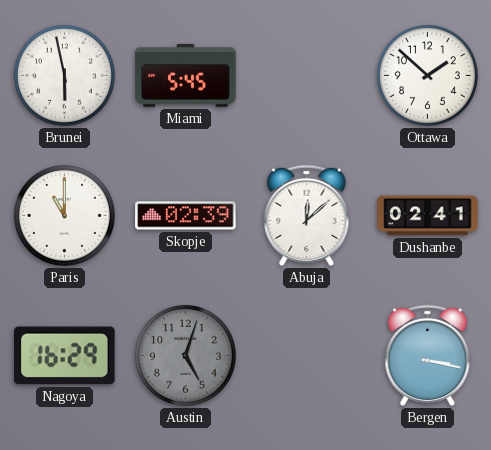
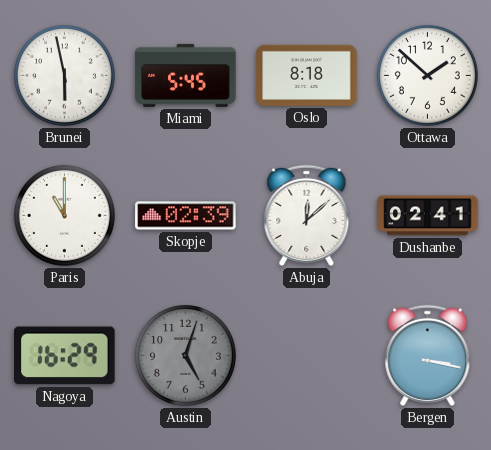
Oslo: none -> 8:18 (307, 75)
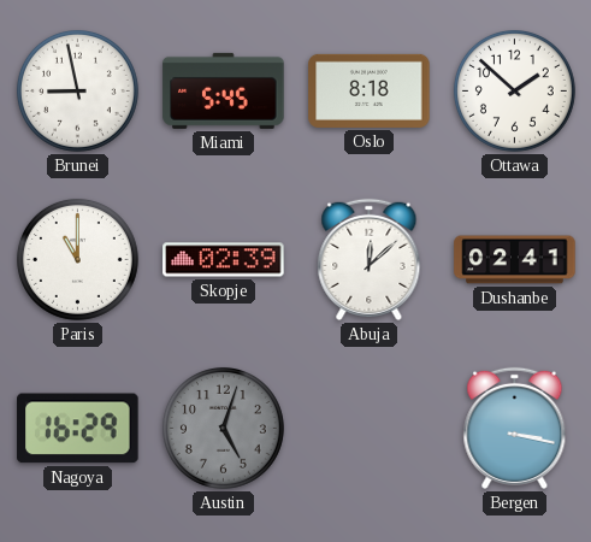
Brunei: 5:58 -> 8:58 (77, 90)
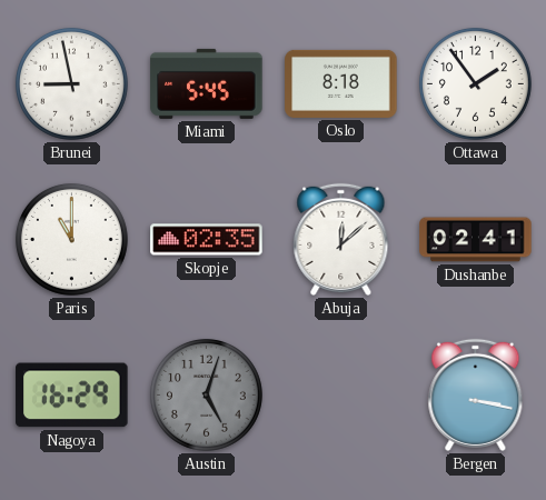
Ottawa: 1:52 -> 1:54 (475, 83)
Skopje: 02:39 -> 02:35 (207, 240)
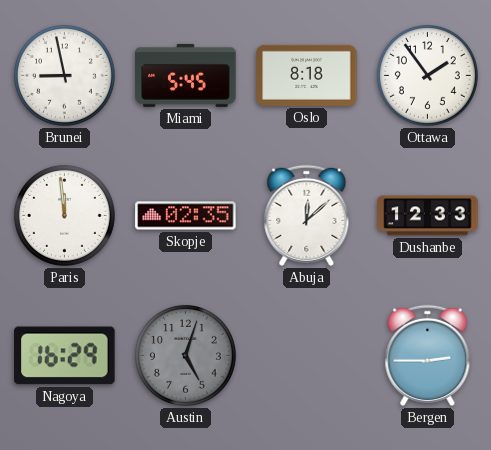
Paris: 11:00 -> 11:59 (64, 215)
Dushanbe: 02:41 -> 12:33 (428, 216)
Bergen: 3:17 -> 2:45 (428, 355)
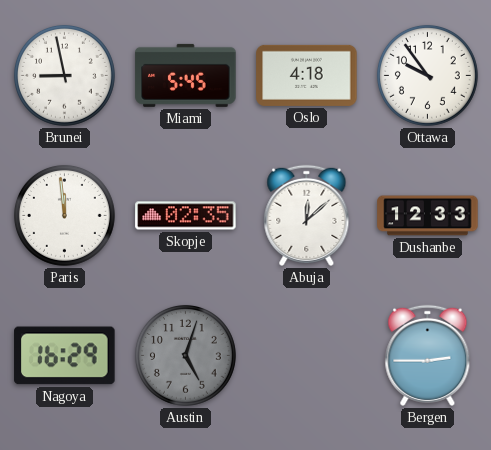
Oslo: 8:18 -> 4:18 (307, 75)
Ottawa: 1:54 -> 9:54 (427, 75)
